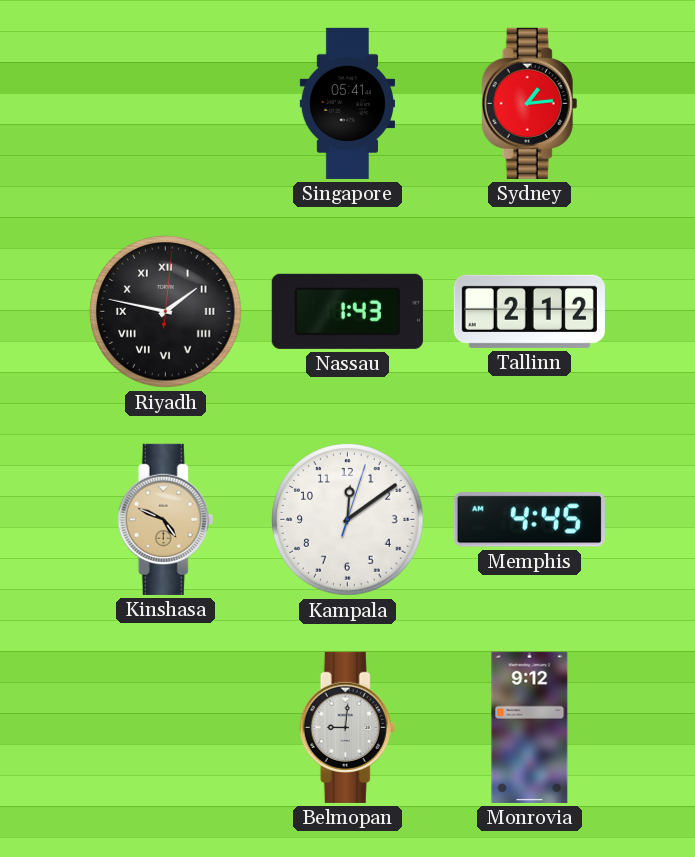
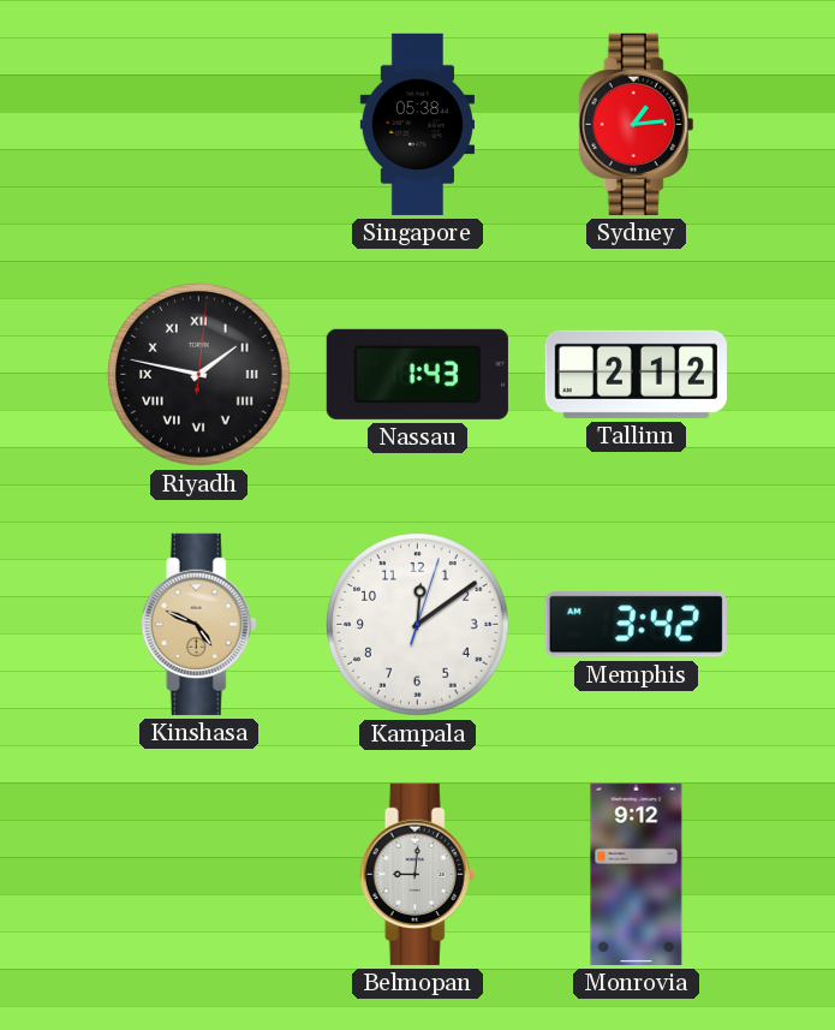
Singapore: 05:41 -> 05:38 (417, 124)
Memphis: 4:45 -> 3:42 (636, 625)
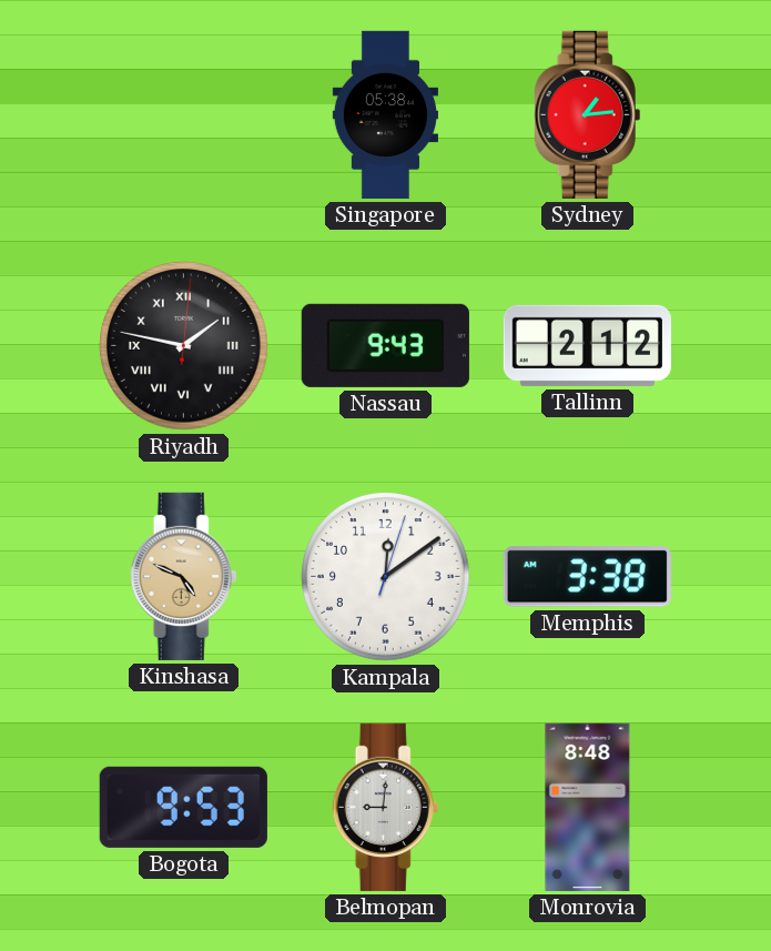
Nassau: 1:43 -> 9:43 (385, 345)
Memphis: 3:42 -> 3:38 (587, 577)
Bogota: none -> 9:53 (183, 807)
Monrovia: 9:12 -> 8:48 (588, 807)
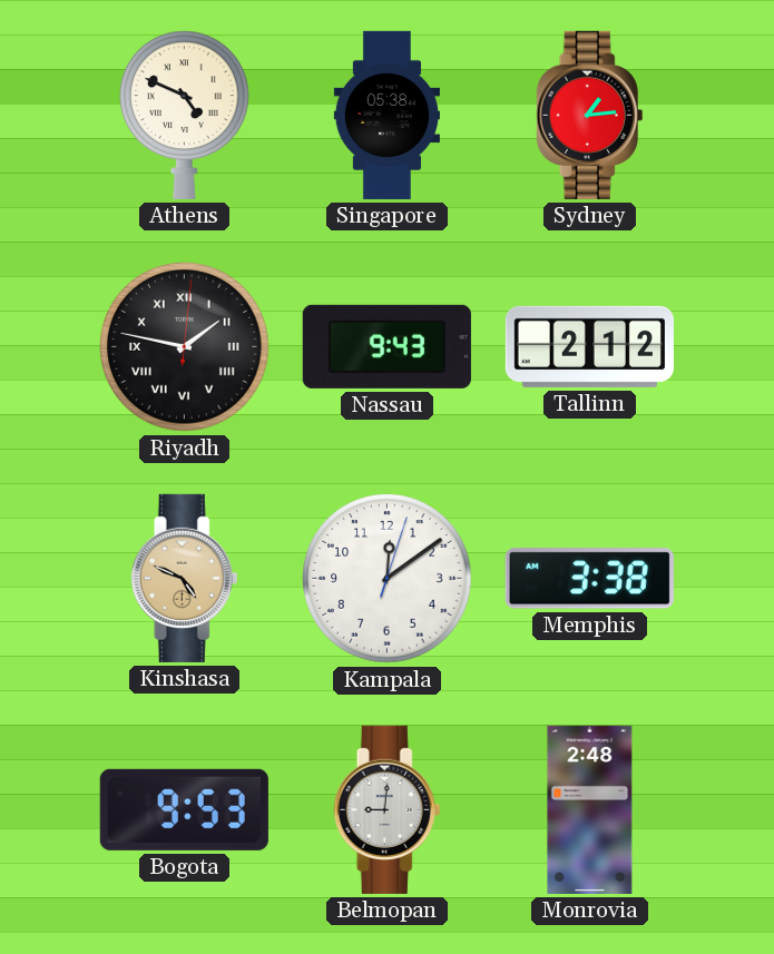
Athens: none -> 4:49 (185, 115)
Monrovia: 8:48 -> 2:48 (590, 809)
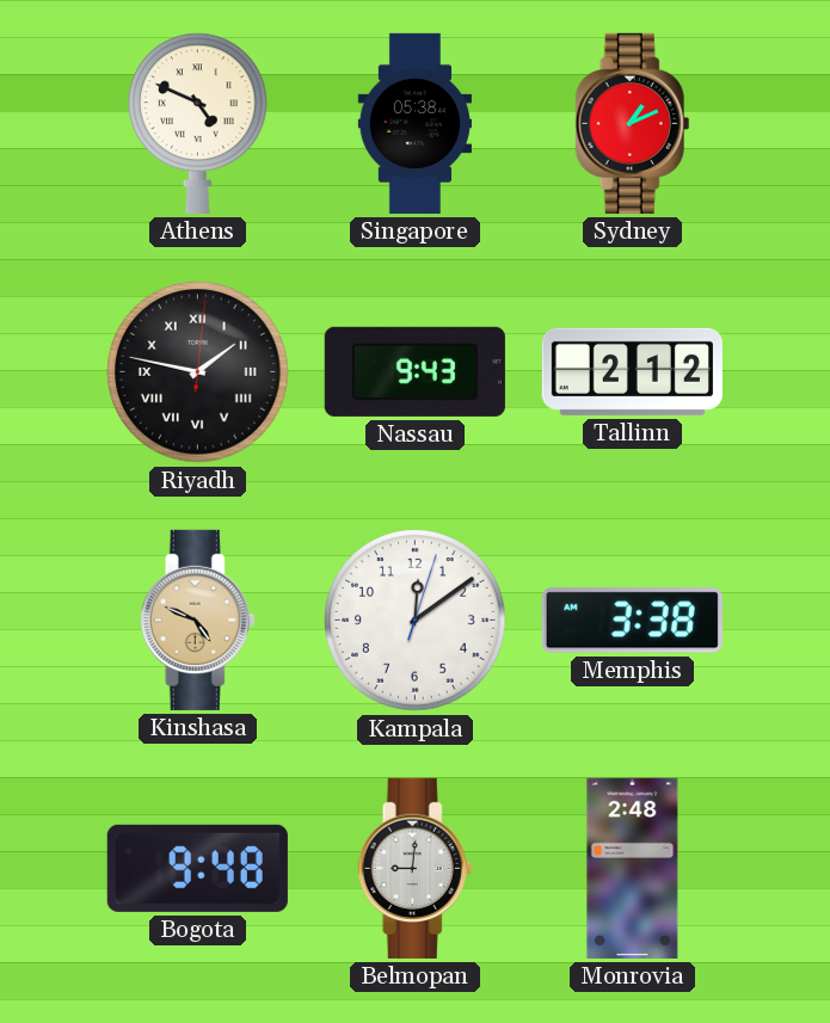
Sydney: 1:14 -> 1:11 (633, 123)
Bogota: 9:53 -> 9:48 (197, 868)
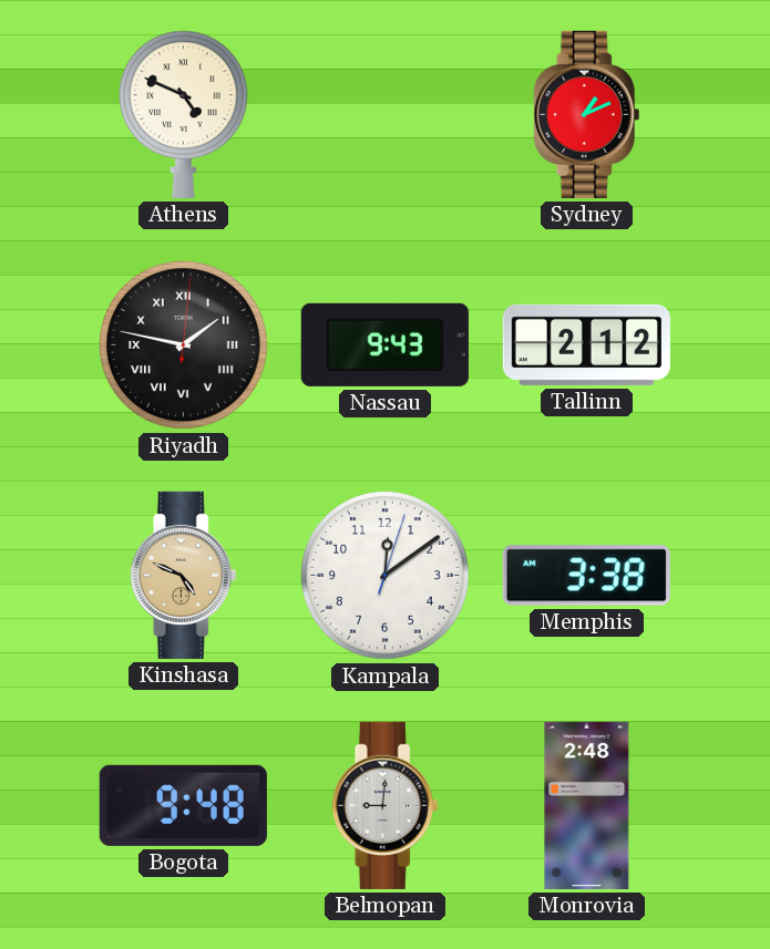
Singapore: 05:38 -> none (414, 123)
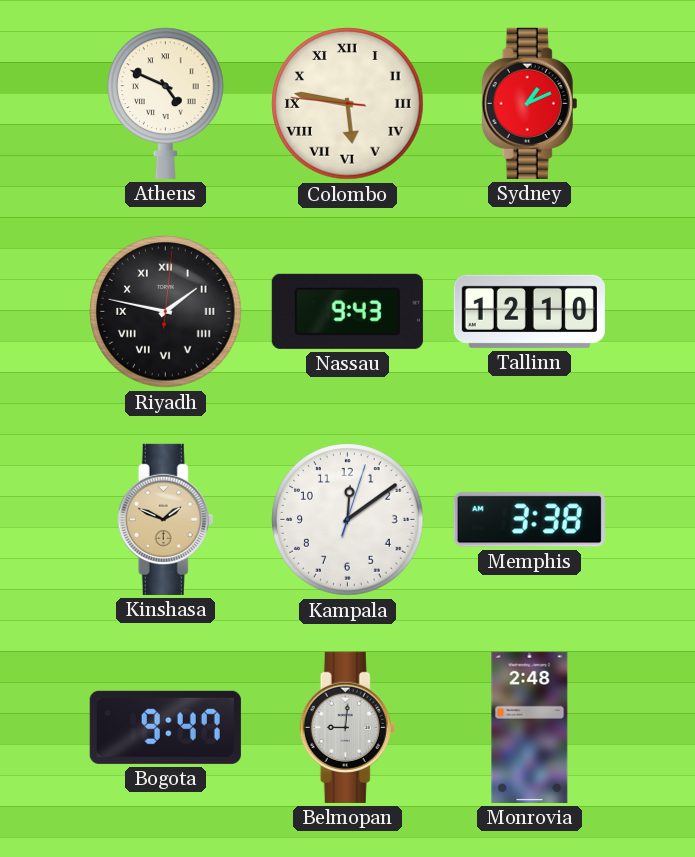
Colombo: none -> 5:46 (348, 104)
Tallinn: 2:12 -> 12:10 (529, 311)
Kinshasa: 4:49 -> 1:49 (166, 519)
Bogota: 9:48 -> 9:47 (165, 727)
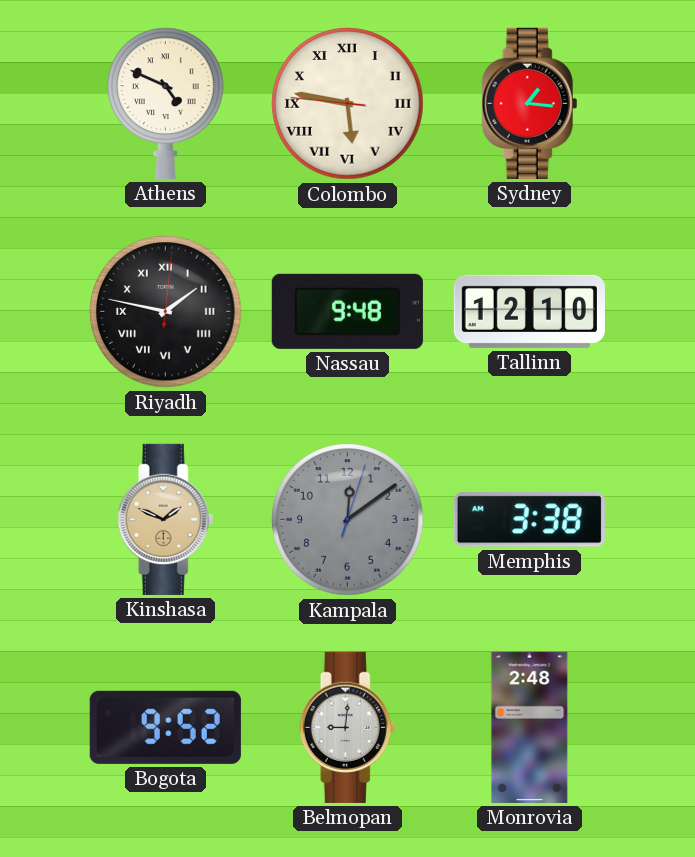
Sydney: 1:11 -> 1:16 (530, 103)
Nassau: 9:43 -> 9:48 (347, 311)
Kampala dial: white -> grey (348, 520)
Bogota: 9:47 -> 9:52 (165, 727)
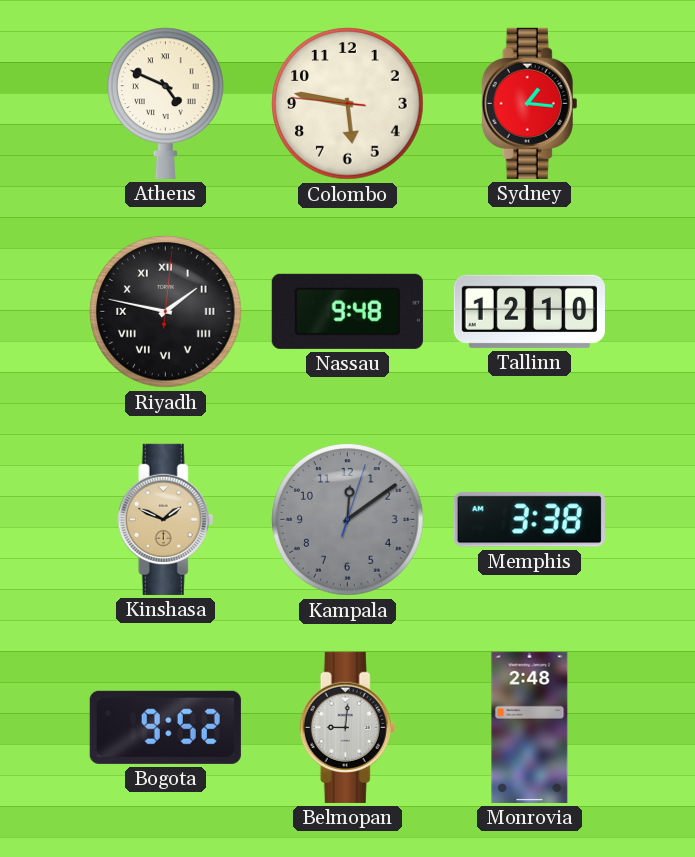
Colombo numerals: Roman -> Arabic (348, 104)
